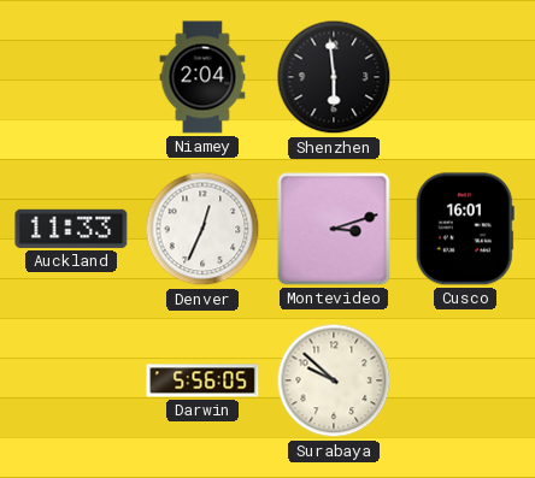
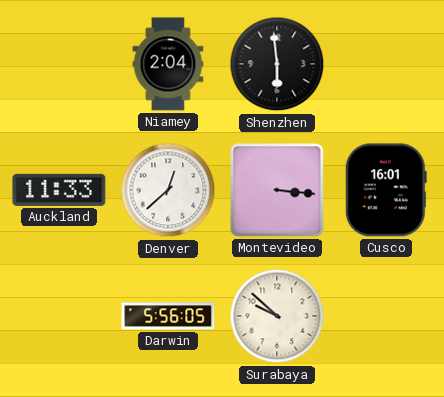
Denver: 12:34 -> 12:38 (168, 190)
Montevideo: 3:12 -> 3:16 (277, 190)
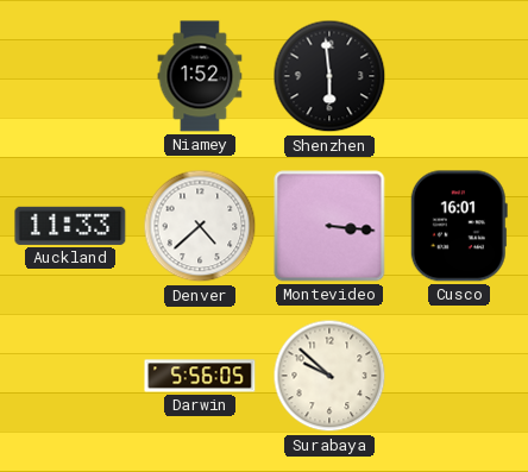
Niamey: 2:04 -> 1:52 (200, 76)
Denver: 12:38 -> 4:38 (200, 226)
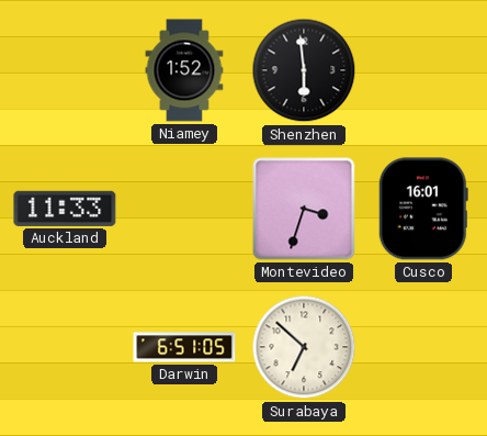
Denver: 4:38 -> none (200, 226)
Montevideo: 3:16 -> 3:33 (304, 209)
Darwin: 5:56 -> 6:51 (184, 347)
Surabaya: 9:52 -> 6:52 (304, 347)
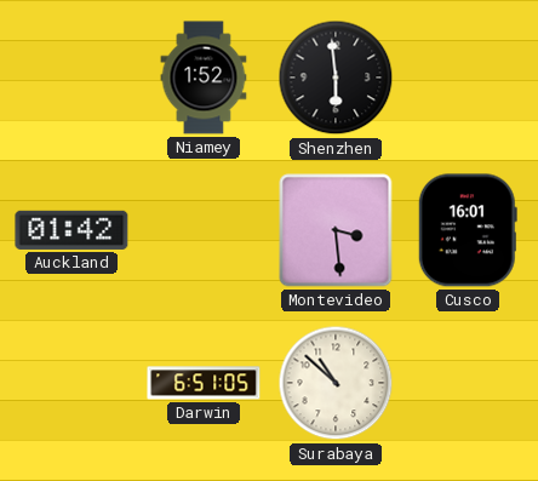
Auckland: 11:33 -> 01:42 (71, 230)
Montevideo: 3:33 -> 3:29 (336, 230)
Surabaya: 6:52 -> 10:52 (336, 383)
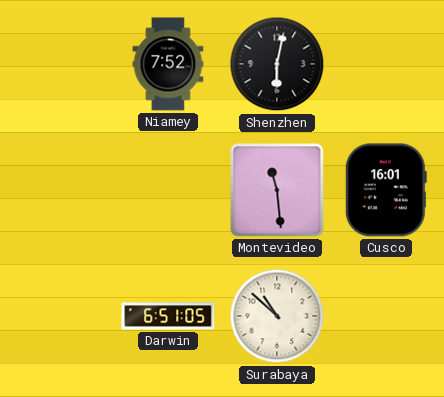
Niamey: 1:52 -> 7:52 (168, 64)
Shenzhen: 5:59 -> 6:02 (277, 64)
Auckland: 01:42 -> none (71, 230)
Montevideo: 3:29 -> 11:29 (277, 190)
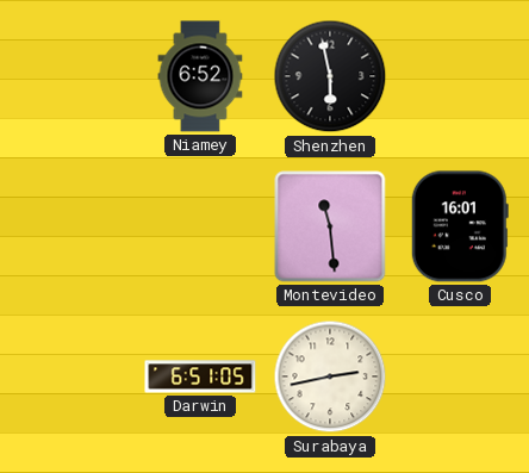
Niamey: 7:52 -> 6:52 (200, 76)
Shenzhen: 6:02 -> 5:58 (330, 76)
Surabaya: 10:52 -> 2:43 (330, 376)
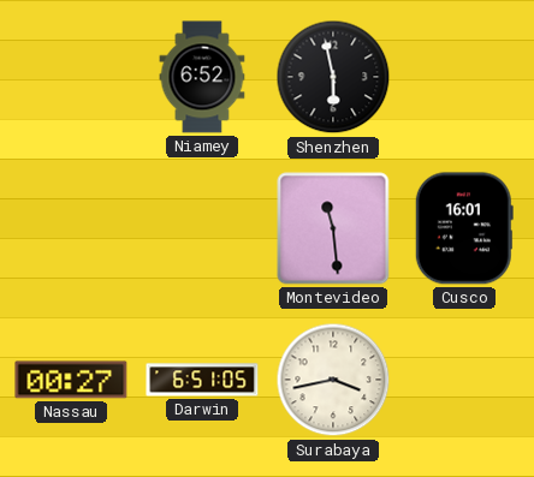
Nassau: none -> 00:27 (71, 380)
Surabaya: 2:43 -> 3:43 (333, 380)
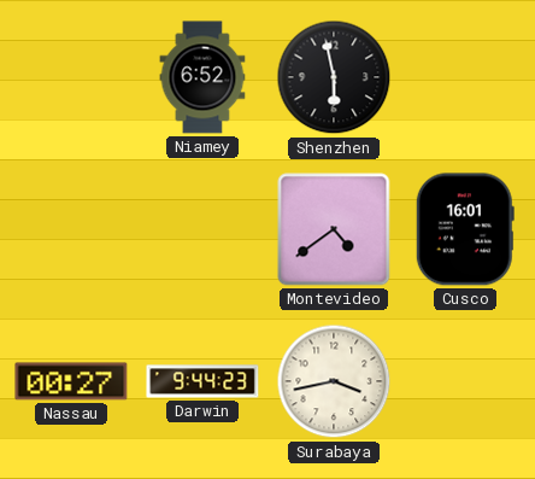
Montevideo: 11:29 -> 4:39 (334, 229)
Darwin: 6:51 -> 9:44 (202, 381)
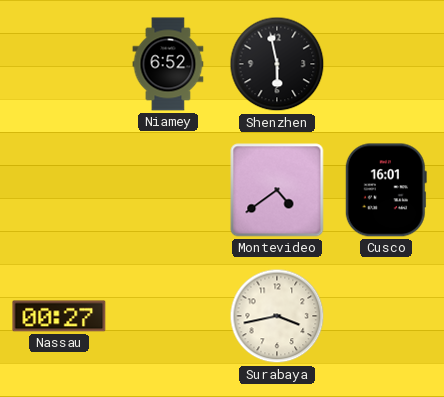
Darwin: 9:44 -> none (202, 381)
